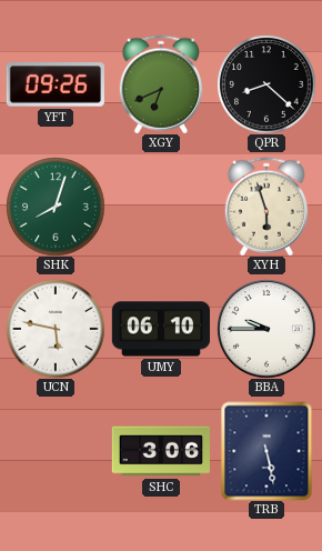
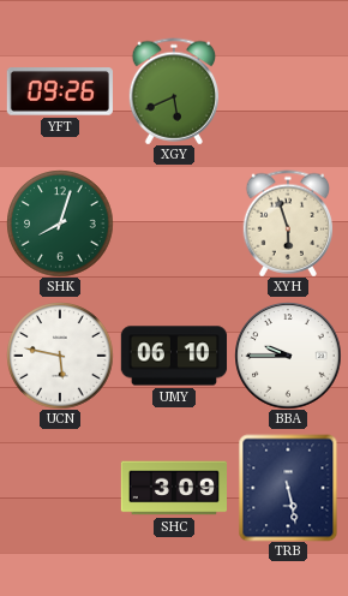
XGY: 6:41 -> 5:41 (173, 91)
QPR: 8:22 -> none (266, 84)
SHC: 3:06 -> 3:09 (173, 488)
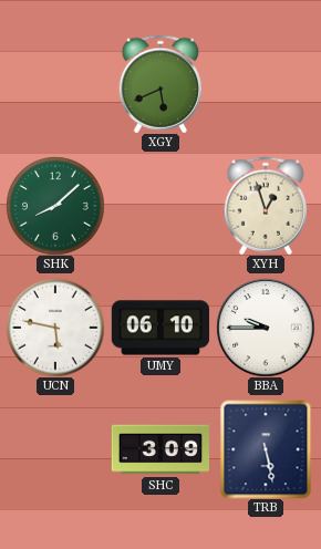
YFT: 09:26 -> none (60, 91)
SHK: 8:03 -> 8:08 (55, 206)
XYH: 5:57 -> 12:57 (265, 206)
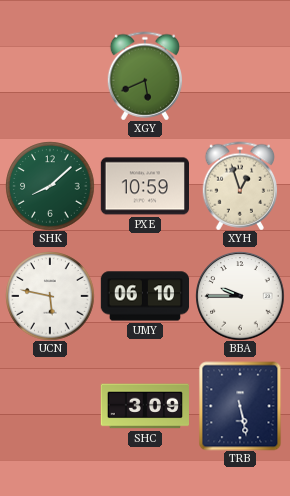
PXE: none -> 10:59 (144, 186)
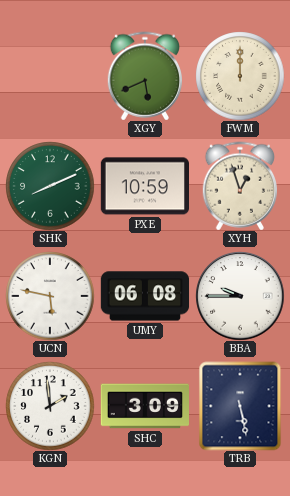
FWM: none -> 12:00 (240, 76)
SHK: 8:08 -> 8:11 (50, 186)
UMY: 06:10 -> 06:08 (145, 296)
KGN: none -> 1:59 (50, 406)
